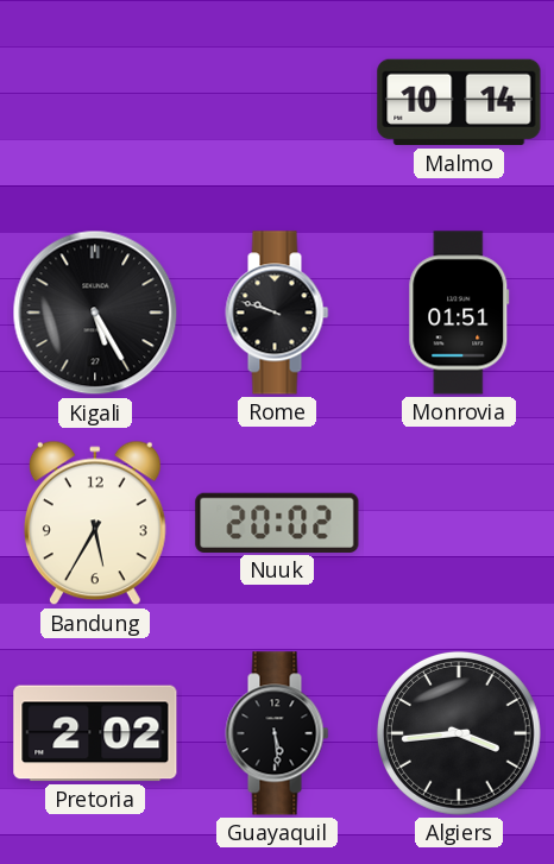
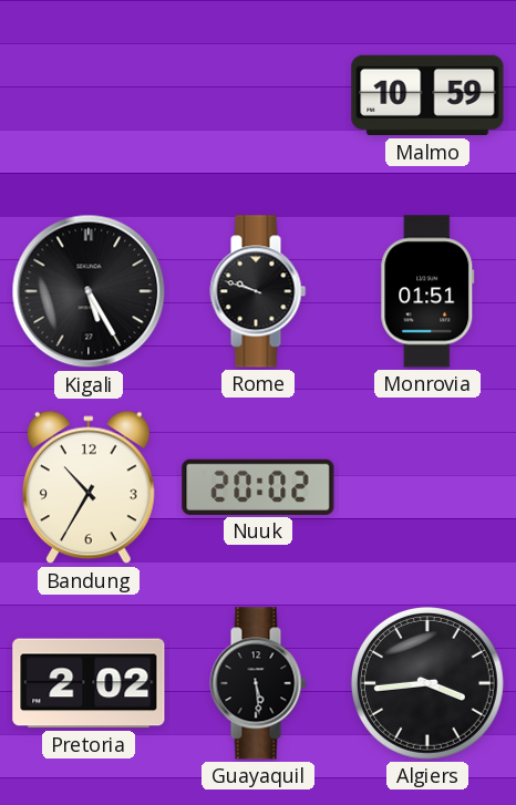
Malmo: 10:14 -> 10:59 (427, 95)
Bandung: 5:35 -> 10:35 (89, 487)
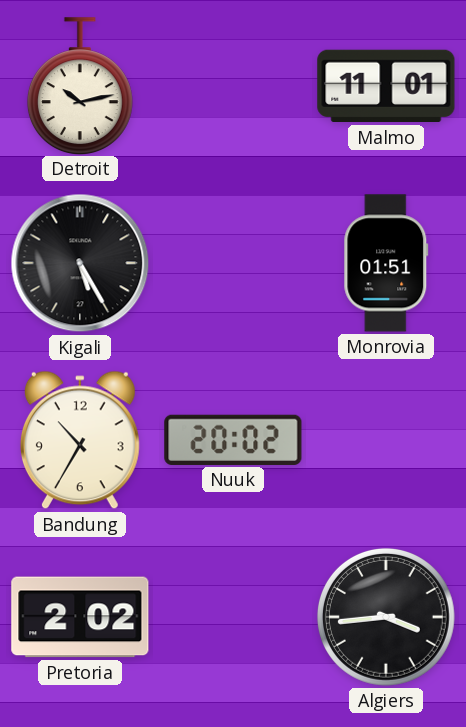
Detroit: none -> 10:13 (80, 86)
Malmo: 10:59 -> 11:01 (386, 86)
Rome: 9:48 -> none (258, 291)
Guayaquil: 5:29 -> none (258, 683)
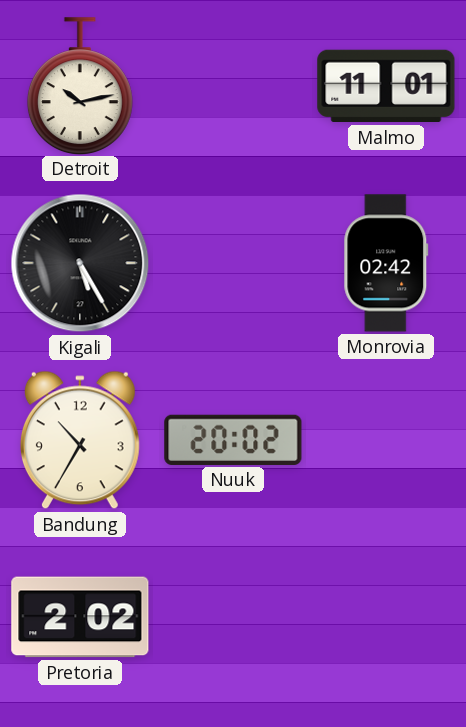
Monrovia: 01:51 -> 02:42 (386, 263)
Algiers: 3:44 -> none (386, 617)
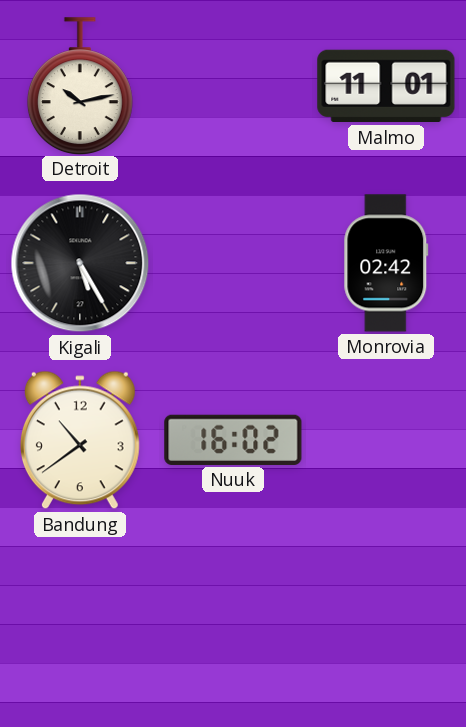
Bandung: 10:35 -> 10:39 (80, 440)
Nuuk: 20:02 -> 16:02 (233, 440)
Pretoria: 2:02 -> none (80, 617)
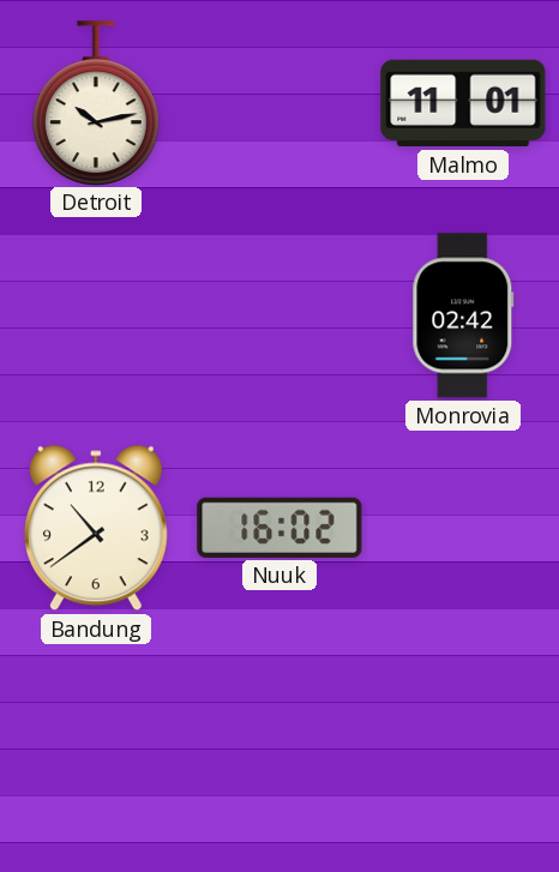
Kigali: 5:25 -> none (80, 263)
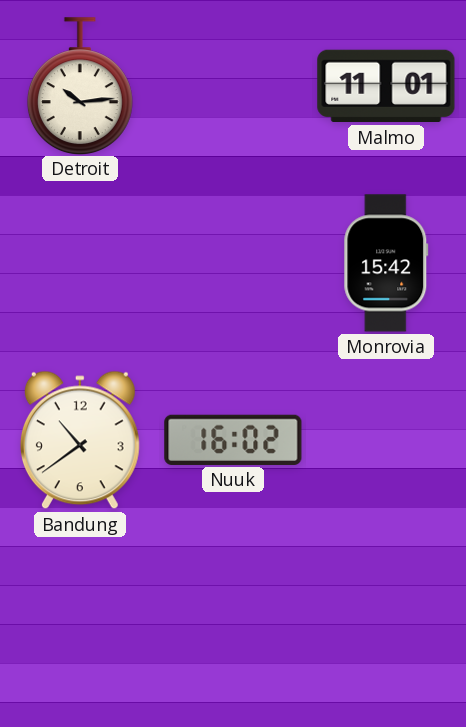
Detroit: 10:13 -> 10:14 (80, 86)
Monrovia: 02:42 -> 15:42 (386, 263)
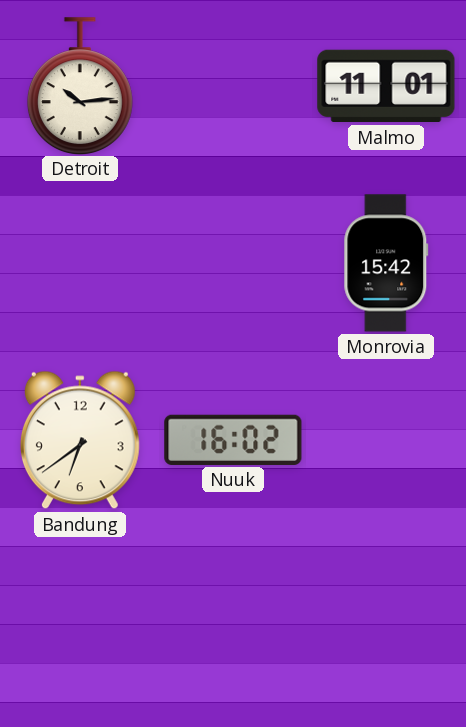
Bandung: 10:39 -> 6:39 (80, 440)
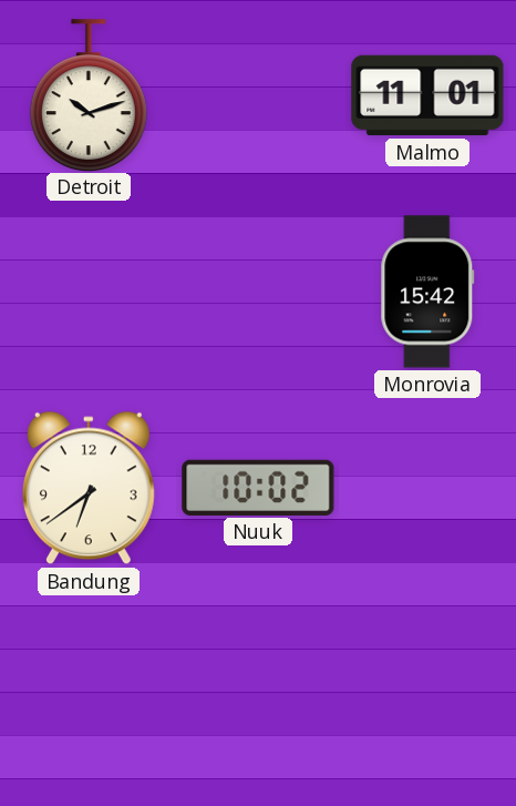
Detroit: 10:14 -> 10:12 (89, 95)
Nuuk: 16:02 -> 10:02 (258, 488)
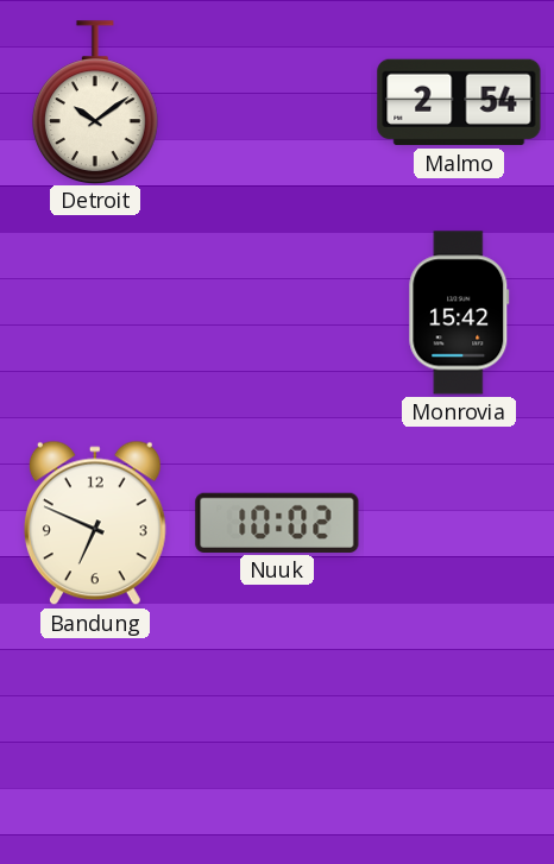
Detroit: 10:12 -> 10:09 (95, 102)
Malmo: 11:01 -> 2:54 (459, 102)
Bandung: 6:39 -> 6:49 (95, 523)
